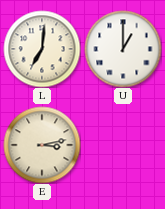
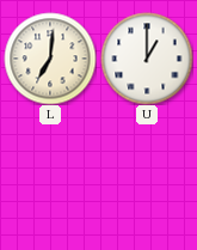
E: 3:13 -> none (42, 145)
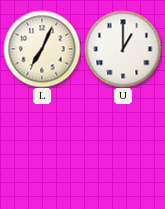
L: 7:01 -> 7:04 (42, 49)
